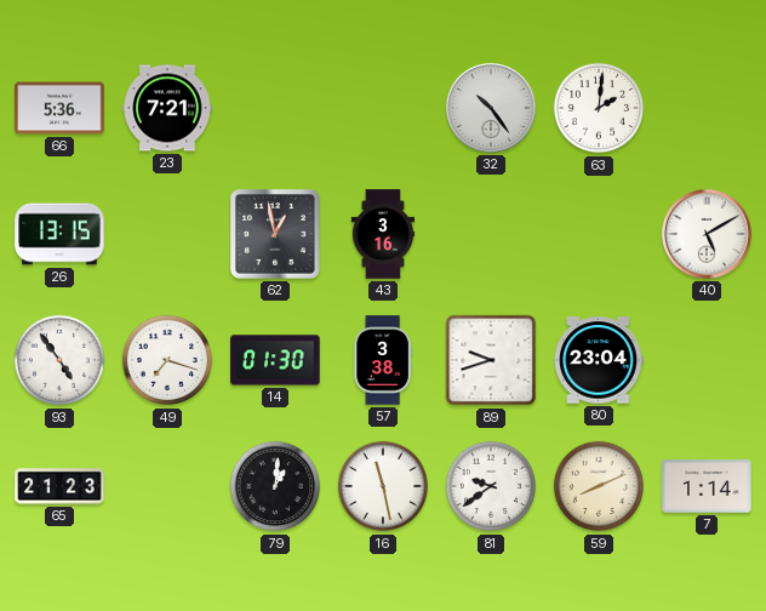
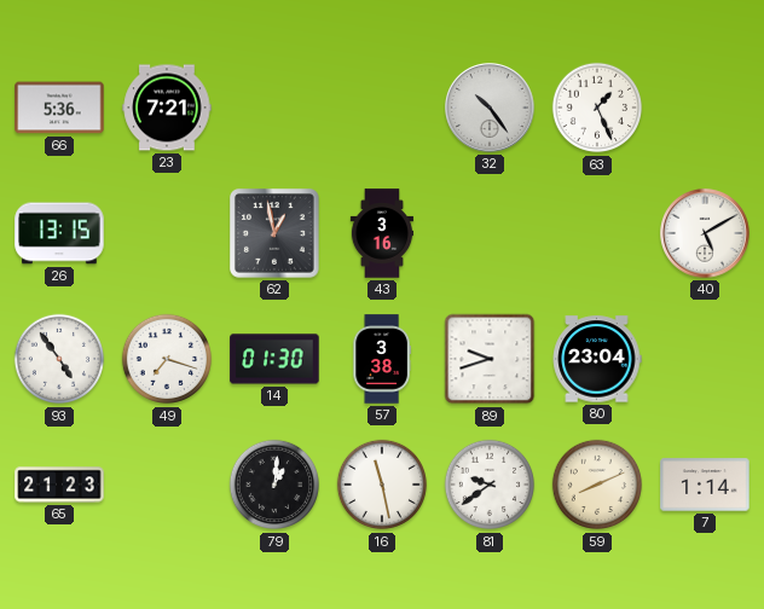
63: 2:01 -> 1:26 (597, 108)
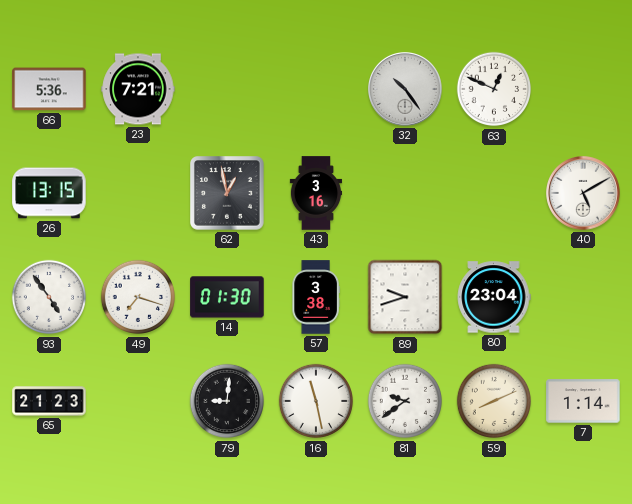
63: 1:26 -> 12:49 (494, 89)
79: 1:01 -> 9:01 (227, 401)
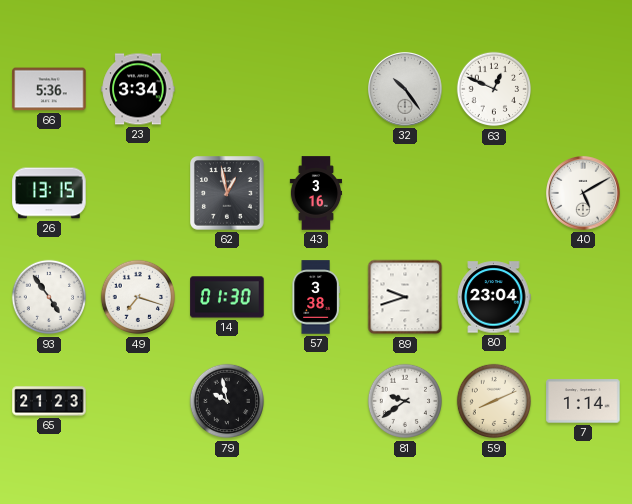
23: 7:21 -> 3:34 (138, 89)
79: 9:01 -> 9:58 (227, 401)
16: 11:28 -> none (316, 401)
